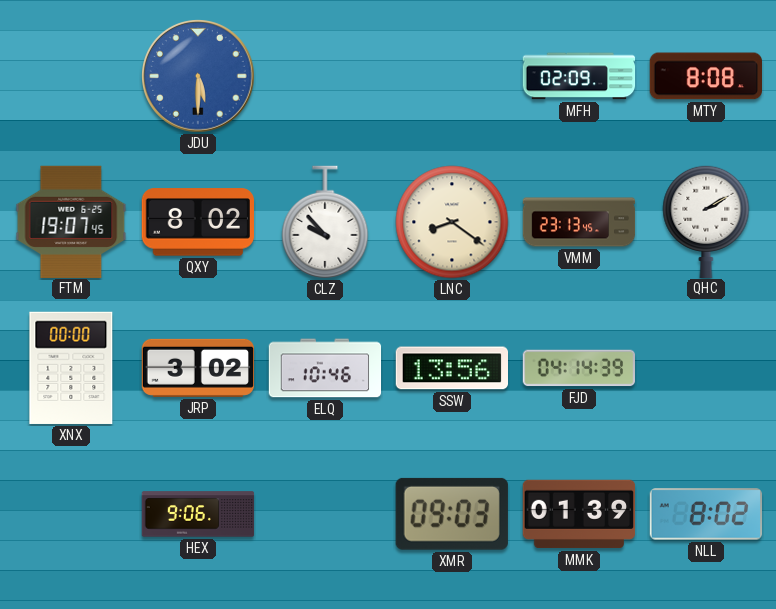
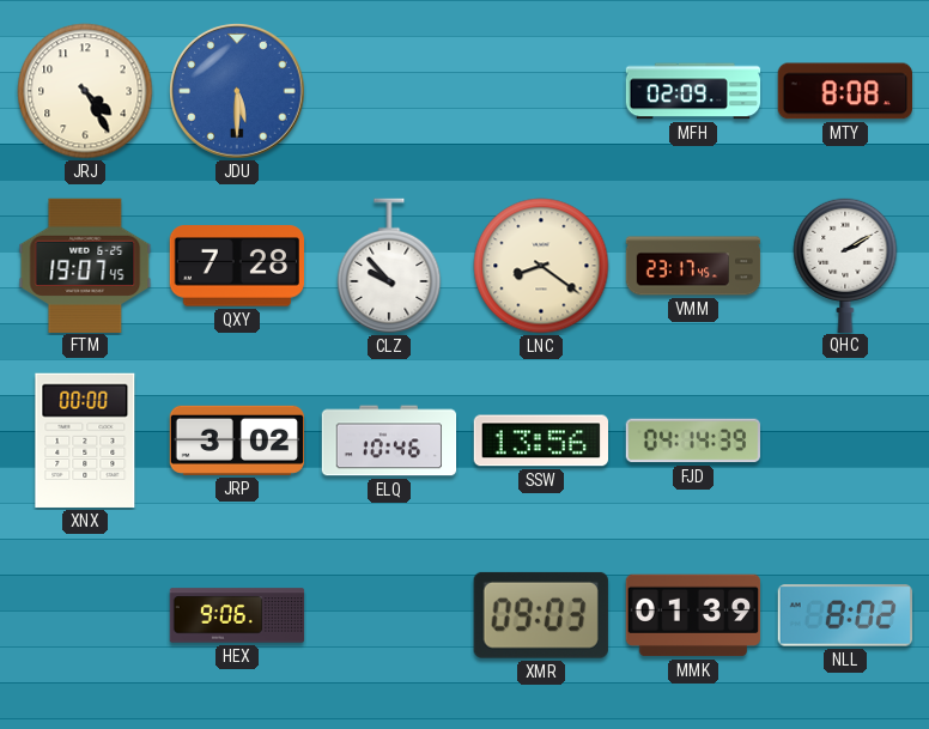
JRJ: none -> 4:25 (85, 91)
QXY: 8:02 -> 7:28 (236, 266)
VMM: 23:13 -> 23:17 (693, 266)
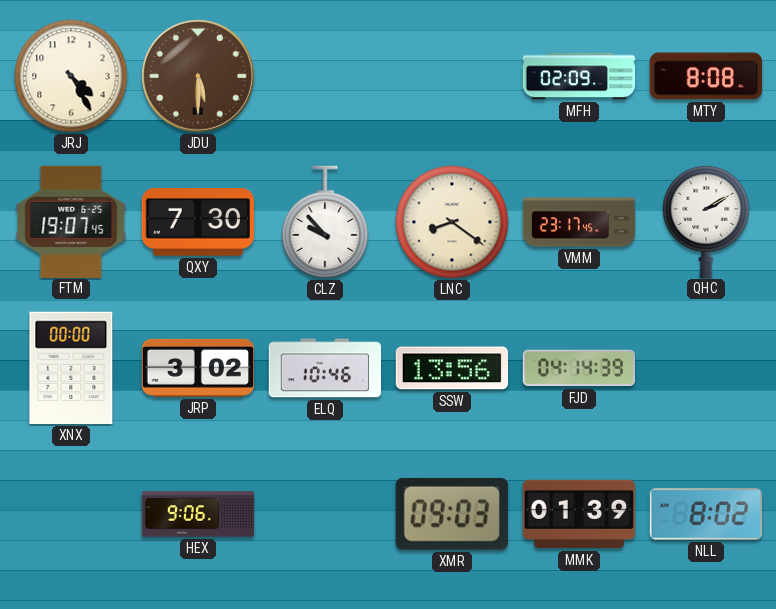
JDU dial: blue -> brown (199, 77)
QXY: 7:28 -> 7:30 (197, 222)
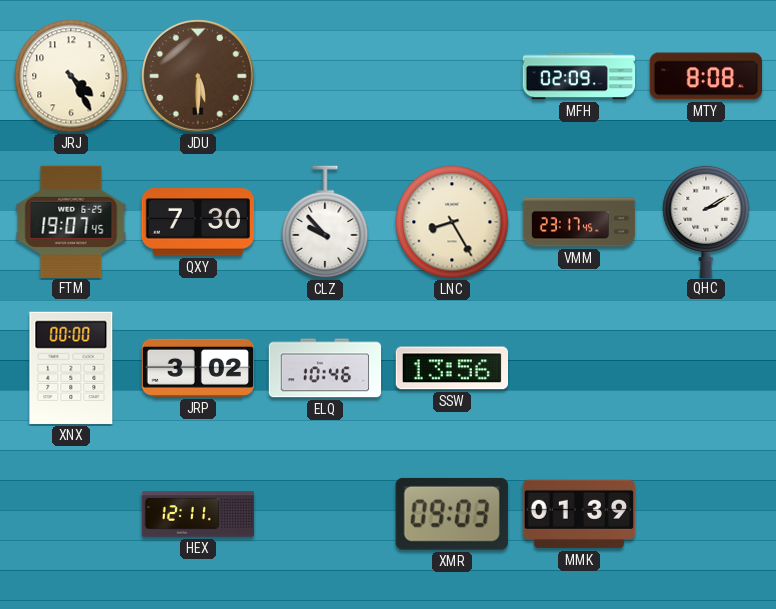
LNC: 8:21 -> 8:25 (452, 222)
FJD: 04:14 -> none (578, 368)
HEX: 9:06 -> 12:11 (198, 514)
NLL: 8:02 -> none (705, 514)
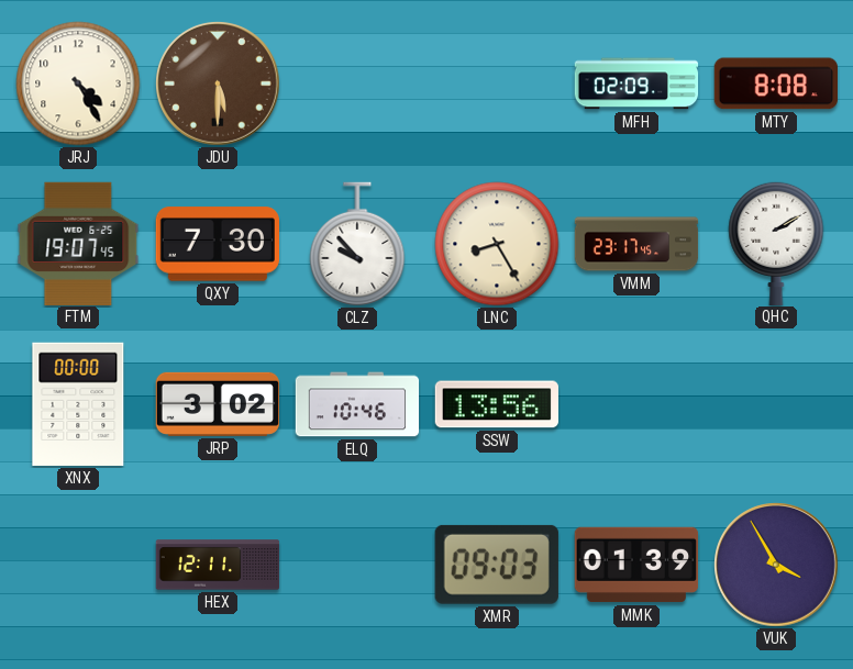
VUK: none -> 3:55 (777, 566)
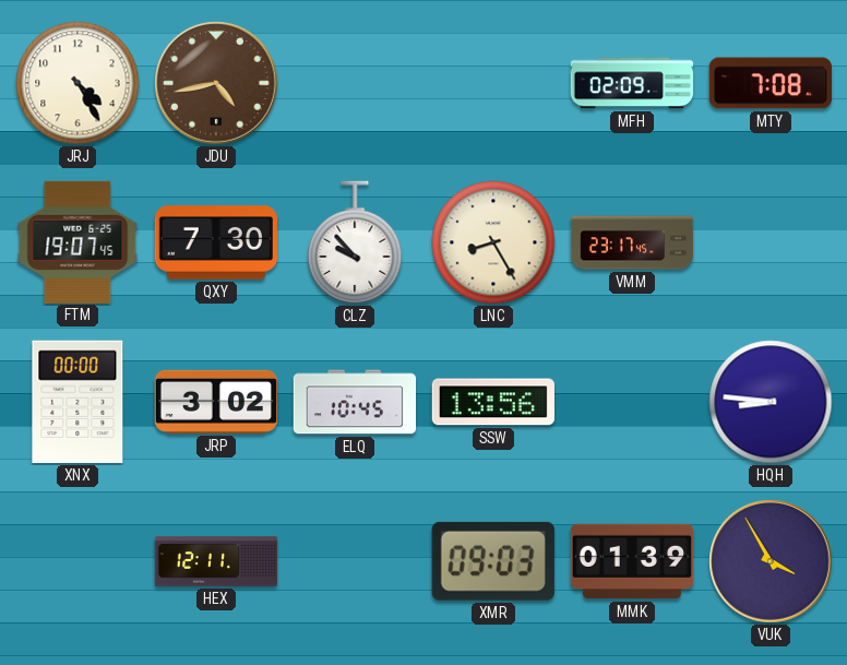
JDU: 5:30 -> 4:43 (217, 84)
MTY: 8:08 -> 7:08 (770, 83)
QHC: 2:10 -> none (776, 243)
ELQ: 10:46 -> 10:45 (355, 402)
HQH: none -> 8:46 (771, 402)
